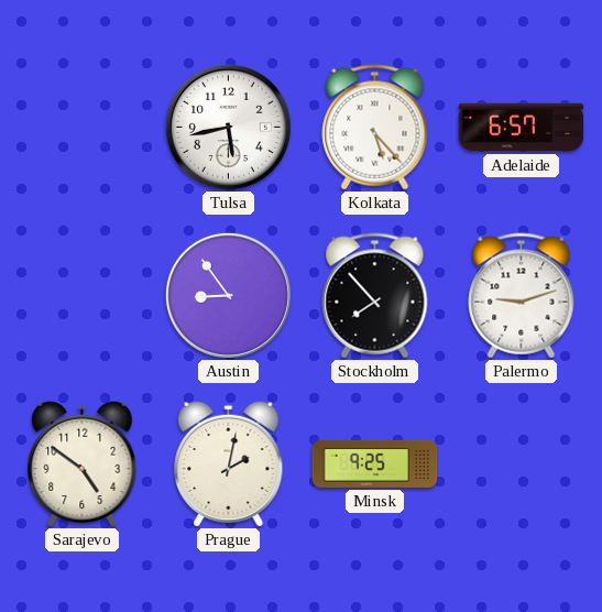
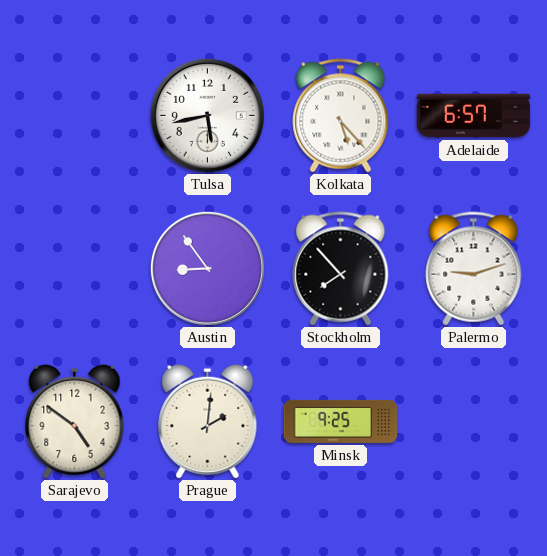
Prague: 2:02 -> 2:01 (208, 421)
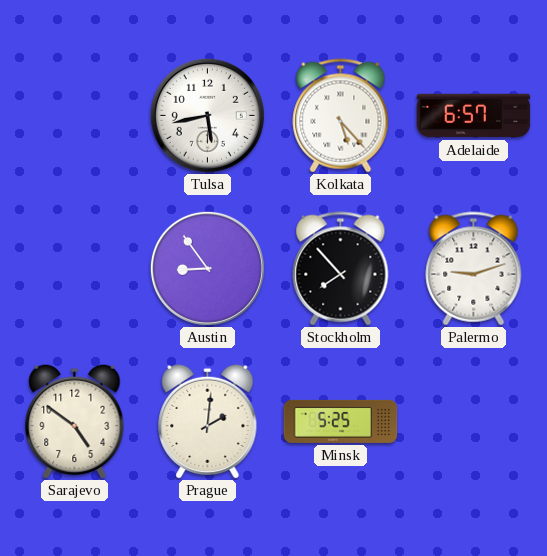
Minsk: 9:25 -> 5:25 (341, 421)
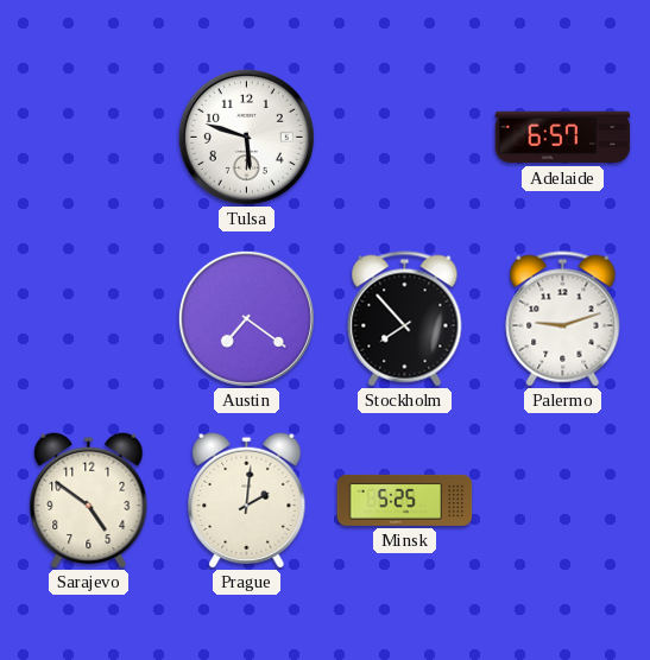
Tulsa: 5:43 -> 5:48 (246, 137)
Kolkata: 5:23 -> none (341, 116)
Austin: 8:54 -> 7:21 (246, 318)
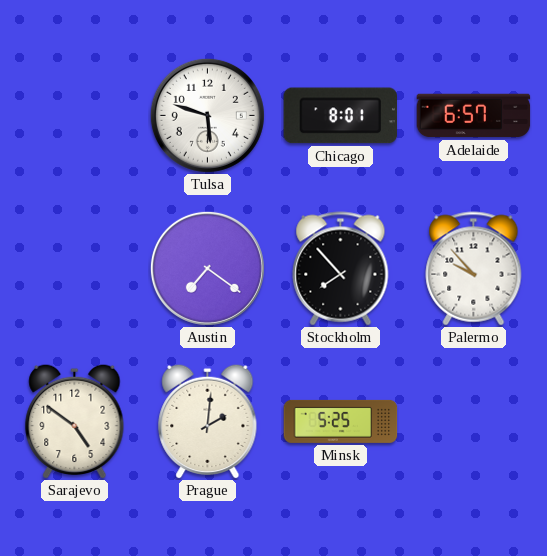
Chicago: none -> 8:01 (340, 116)
Palermo: 9:12 -> 9:53 (474, 269)
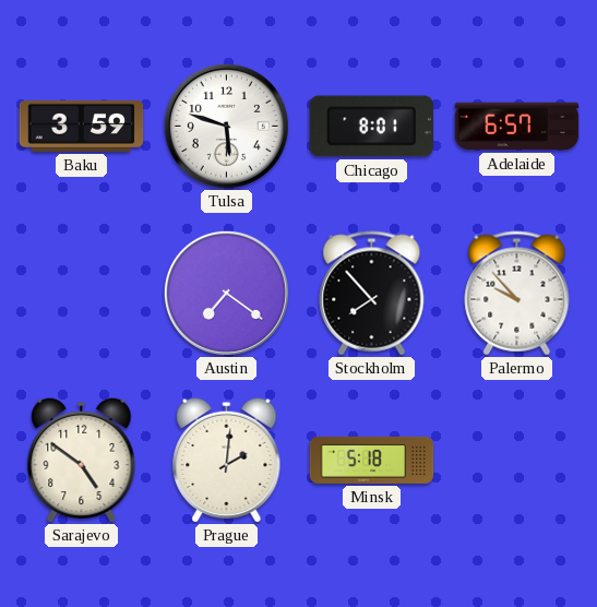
Baku: none -> 3:59 (82, 126)
Minsk: 5:25 -> 5:18 (372, 460)
